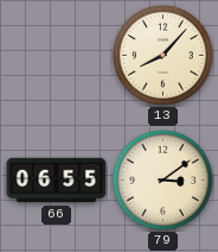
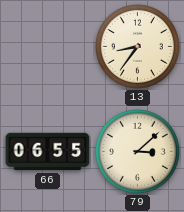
13: 8:07 -> 8:36 (137, 46)
79: 3:09 -> 3:08 (137, 151)
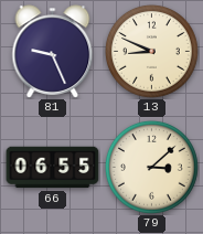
81: none -> 9:26 (53, 52)
13: 8:36 -> 8:49 (151, 51)
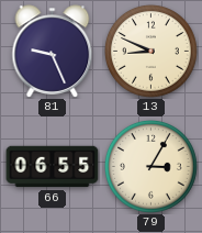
79: 3:08 -> 3:05 (150, 166)
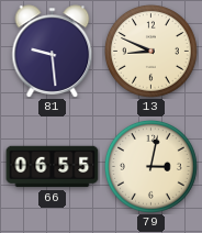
81: 9:26 -> 9:29 (53, 52)
79: 3:05 -> 3:02 (150, 166)
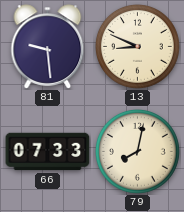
66: 06:55 -> 07:33 (48, 152)
79: 3:02 -> 8:02 (137, 151)
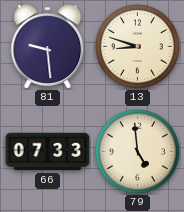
13: 8:49 -> 8:48 (137, 46)
79: 8:02 -> 4:59 (137, 151)
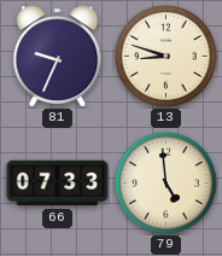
81: 9:29 -> 9:34 (58, 57)
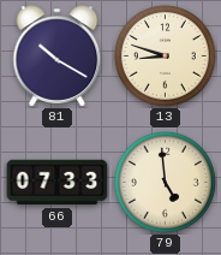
81: 9:34 -> 10:20 (58, 57)
